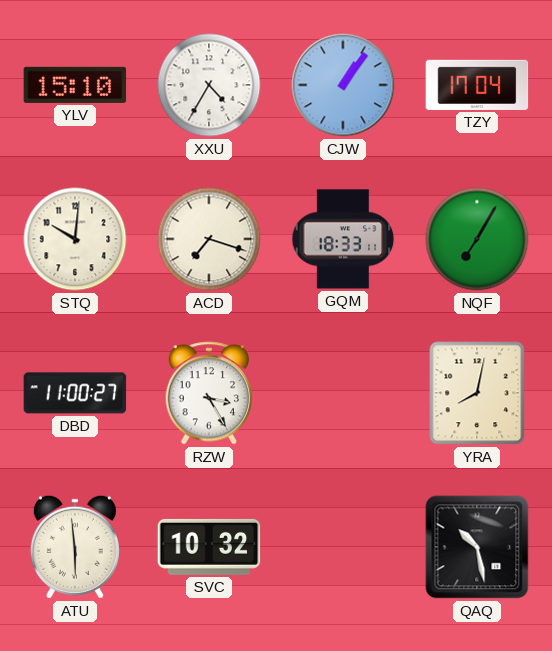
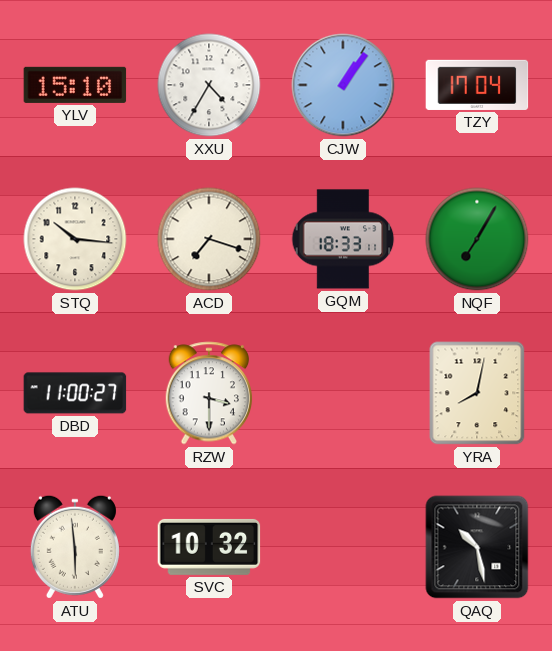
STQ: 10:01 -> 10:16 (75, 239)
RZW: 3:25 -> 3:30 (209, 393)
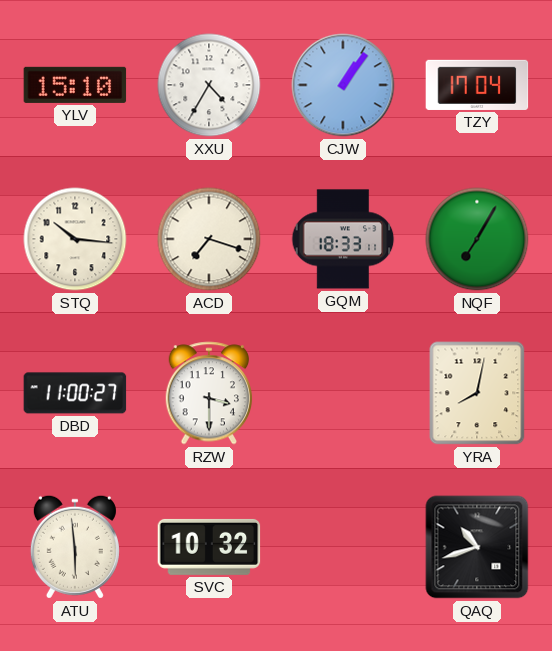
QAQ: 10:28 -> 10:42 (477, 547)
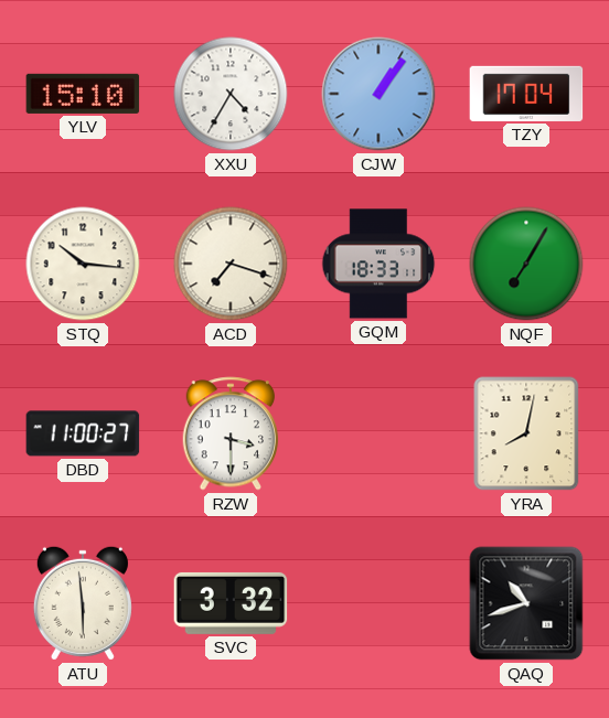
SVC: 10:32 -> 3:32 (231, 603)
